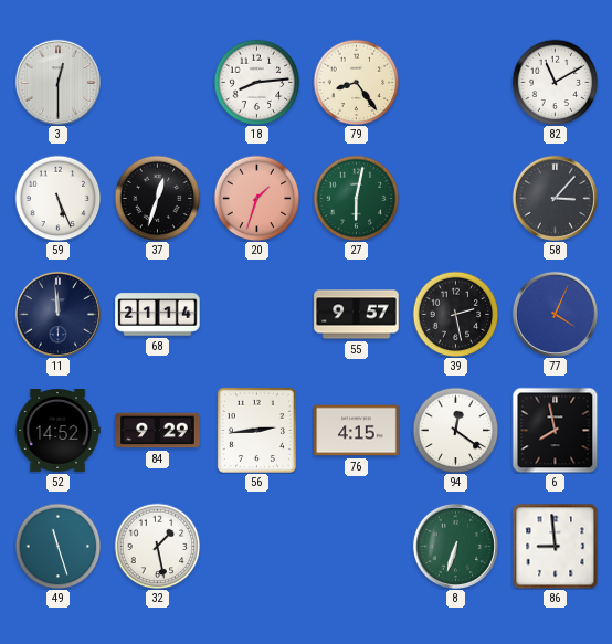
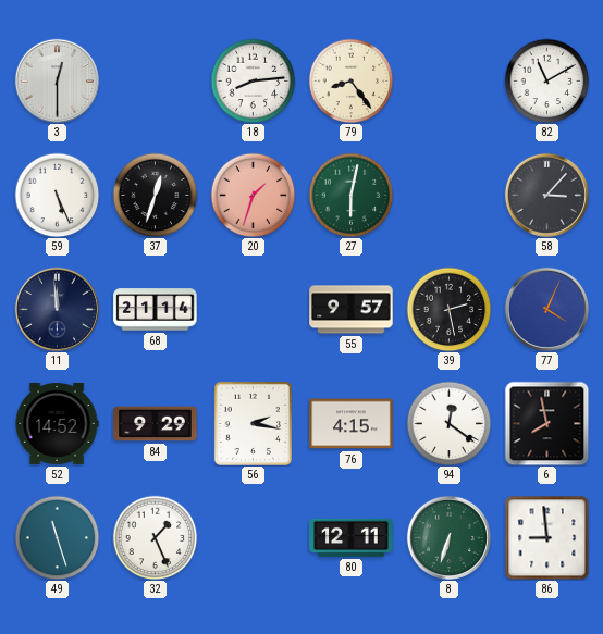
56: 2:44 -> 2:17 (253, 423)
32: 1:28 -> 1:26 (155, 537)
80: none -> 12:11 (352, 537)
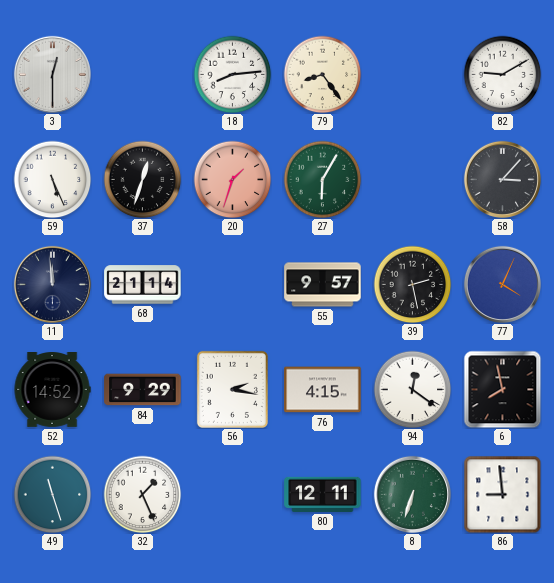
82: 11:10 -> 9:10 (502, 74)
27: 6:02 -> 6:05 (322, 179)
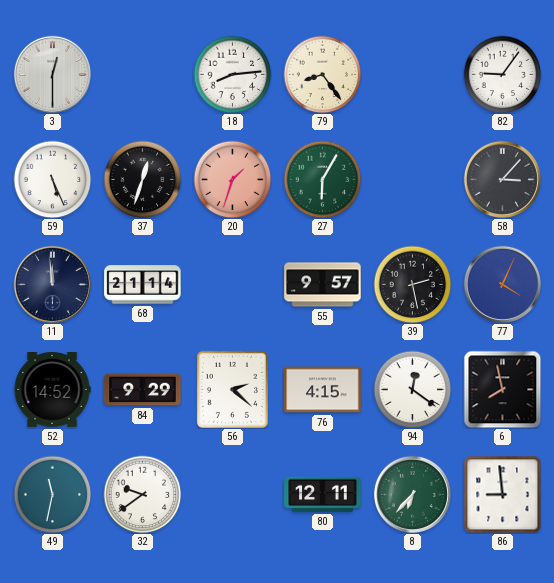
82: 9:10 -> 9:06 (502, 74)
56: 2:17 -> 2:22 (232, 389)
49: 11:27 -> 11:32 (52, 494)
32: 1:26 -> 9:39 (142, 494)
8: 6:33 -> 6:37 (412, 494)
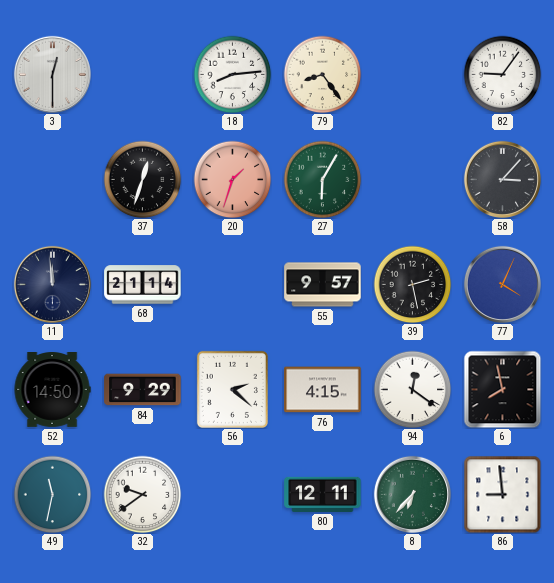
59: 5:26 -> none (52, 179)
52: 14:52 -> 14:50 (52, 390)
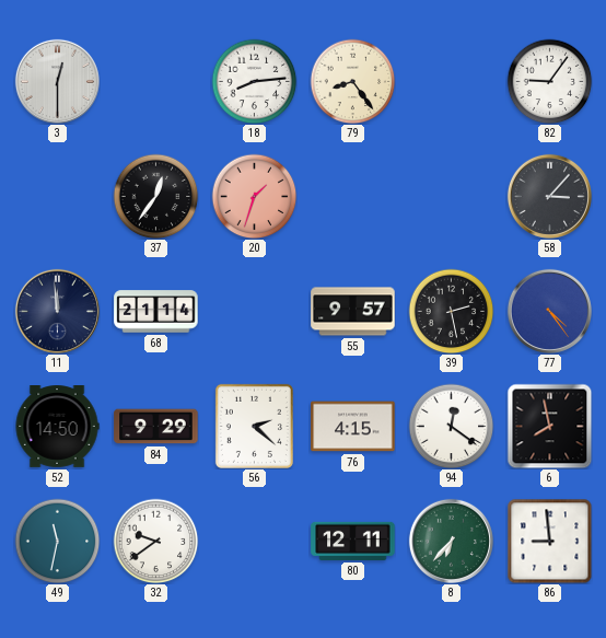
37: 12:33 -> 12:36 (155, 196)
27: 6:05 -> none (322, 179)
77: 4:04 -> 4:24 (549, 311)
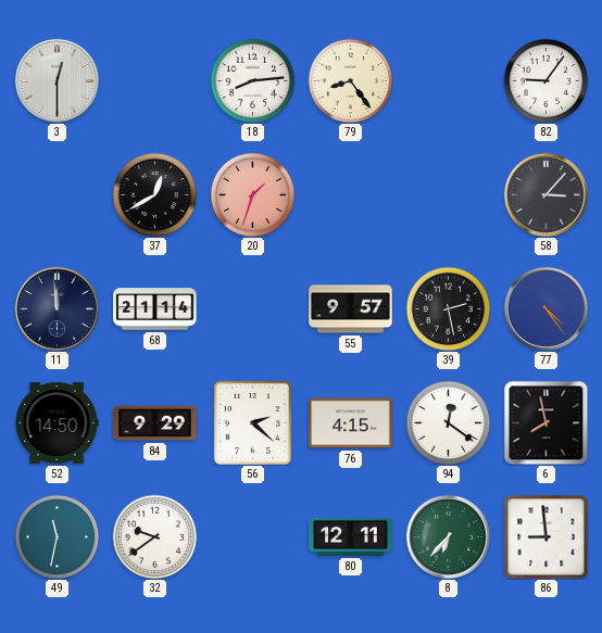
37: 12:36 -> 12:40 (154, 194)
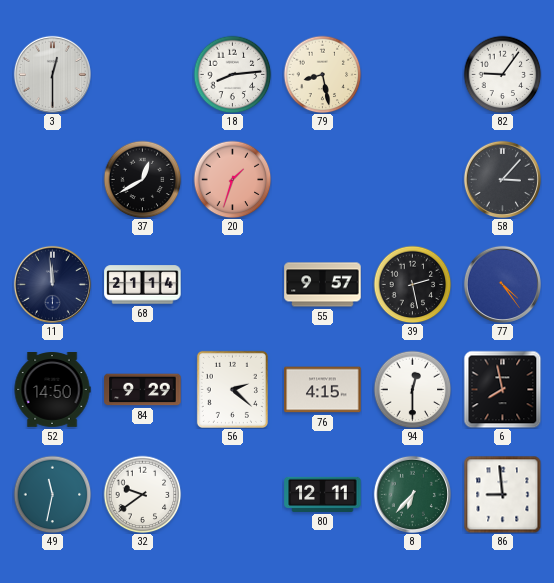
79: 8:24 -> 8:28 (322, 74)
94: 12:21 -> 12:30 (412, 389)
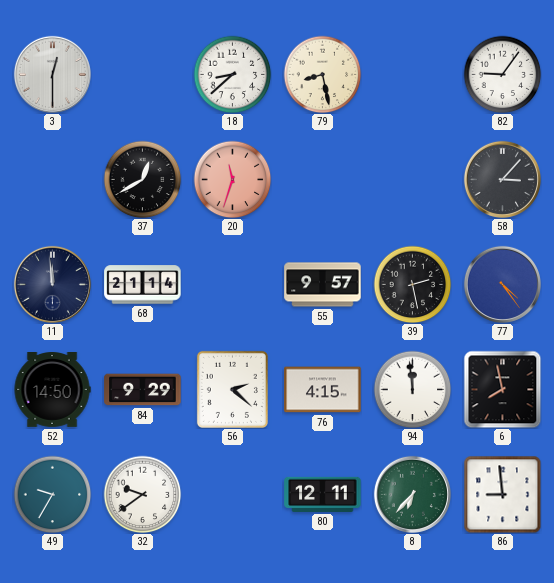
18: 8:14 -> 8:38 (232, 74)
20: 1:33 -> 11:33 (232, 179)
94: 12:30 -> 11:59 (412, 389)
49: 11:32 -> 9:35 (52, 494)
